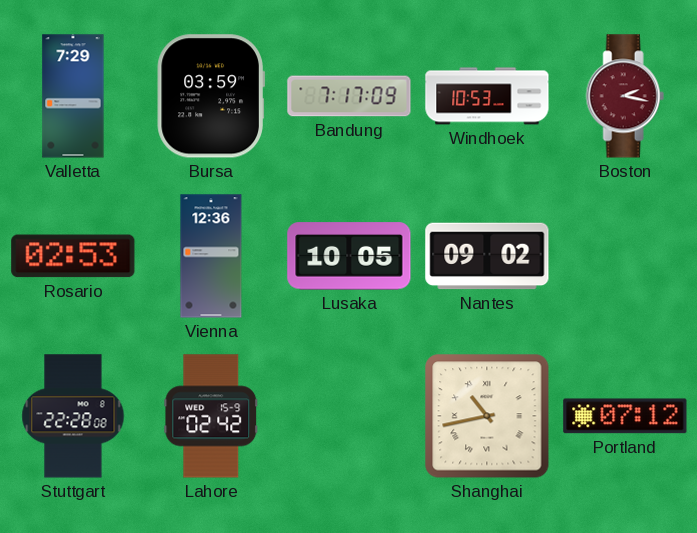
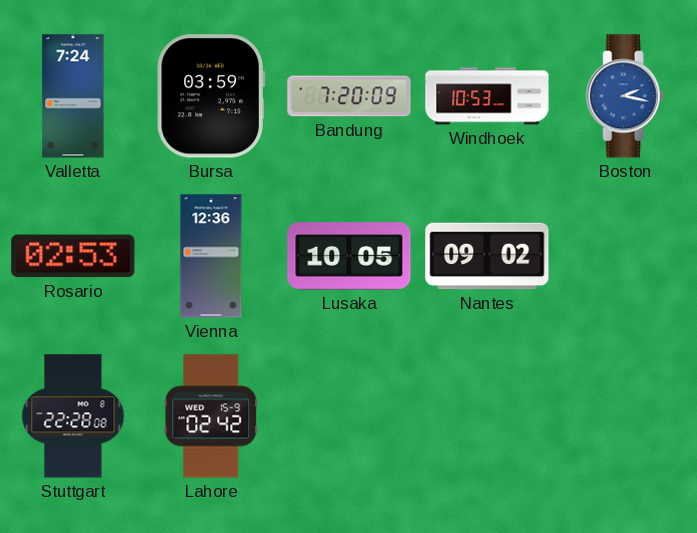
Valletta: 7:29 -> 7:24 (73, 96)
Bandung: 7:17 -> 7:20 (349, 96)
Boston dial: burgundy -> blue (625, 96)
Shanghai: 10:43 -> none (487, 416)
Portland: 07:12 -> none (625, 416)
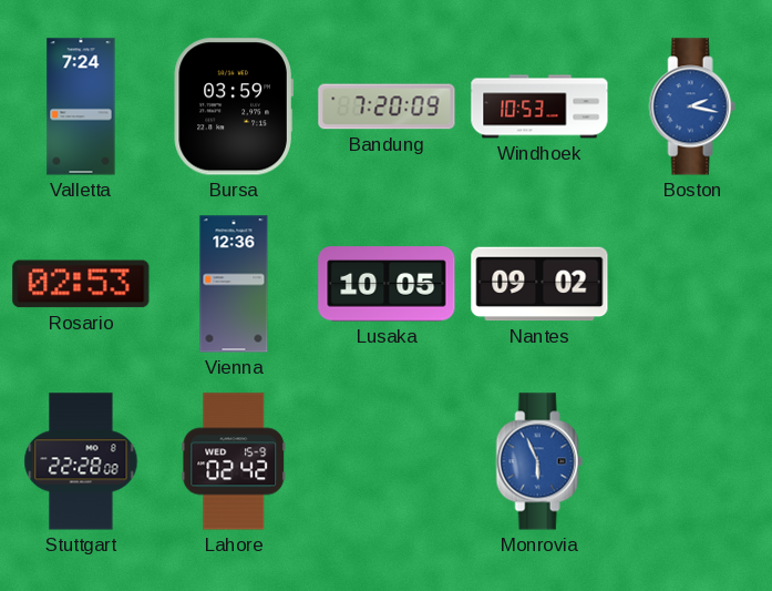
Monrovia: none -> 5:56 (539, 461)
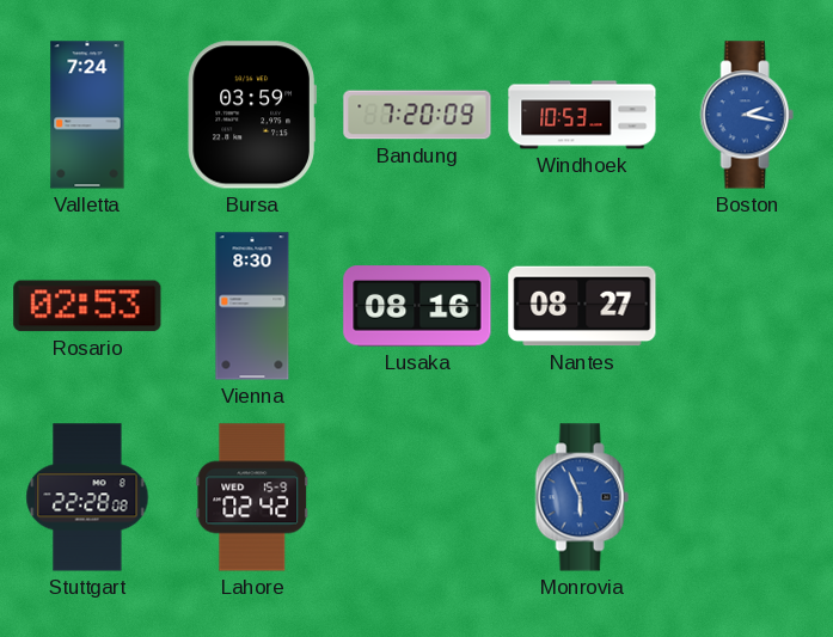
Vienna: 12:36 -> 8:30 (252, 306)
Lusaka: 10:05 -> 08:16 (417, 306)
Nantes: 09:02 -> 08:27 (582, 306)
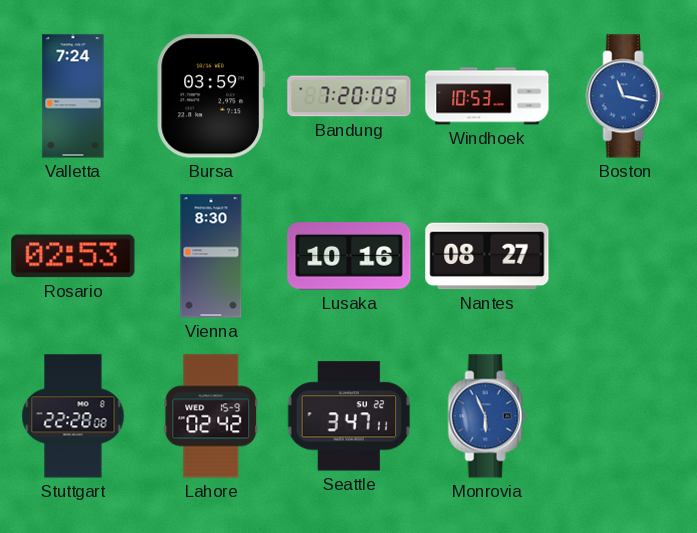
Boston: 2:17 -> 11:17 (625, 96)
Lusaka: 08:16 -> 10:16 (349, 256)
Seattle: none -> 3:47 (349, 416)
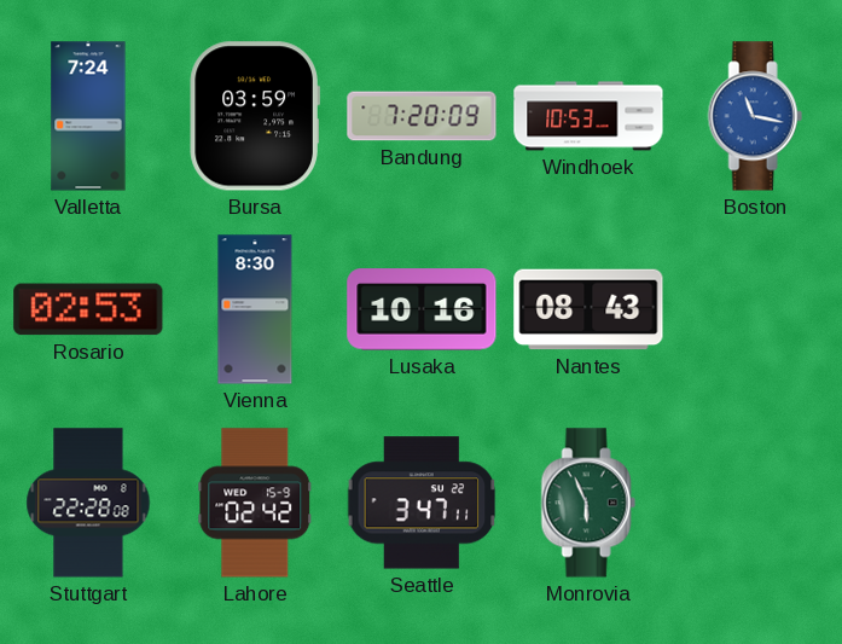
Nantes: 08:27 -> 08:43 (588, 309)
Monrovia dial: blue -> green (588, 503)
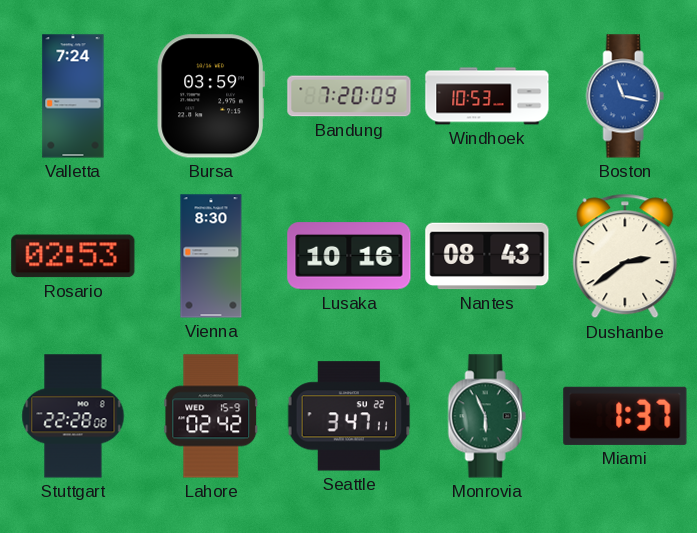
Dushanbe: none -> 2:39 (625, 256)
Miami: none -> 1:37 (625, 416)
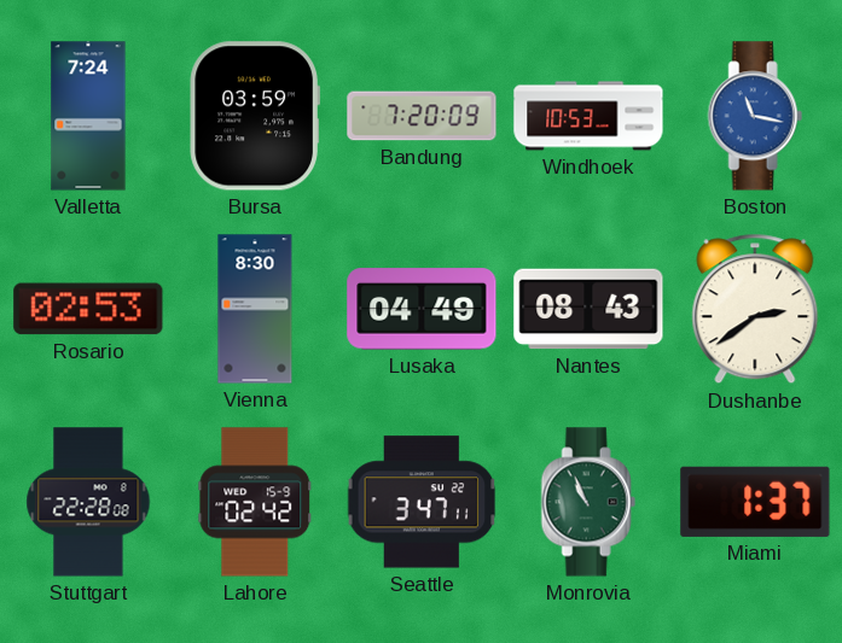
Lusaka: 10:16 -> 04:49 (422, 309)
Monrovia: 5:56 -> 10:56 (588, 502)
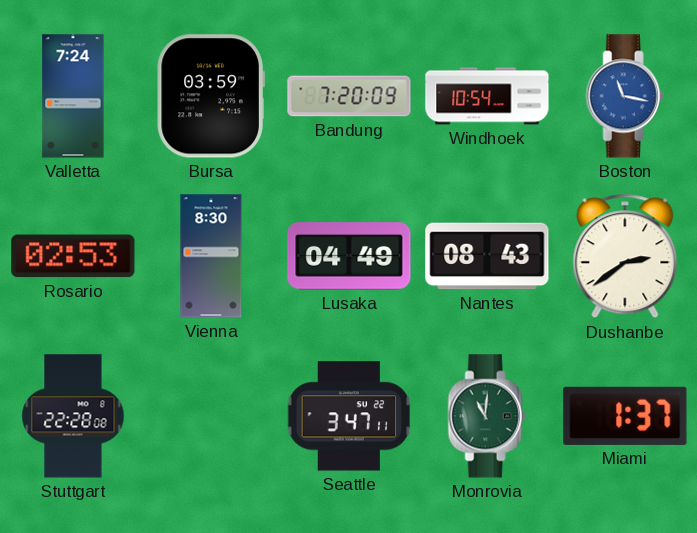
Windhoek: 10:53 -> 10:54 (487, 96)
Lahore: 02:42 -> none (255, 502)
Monrovia: 10:56 -> 11:01 (487, 416)
